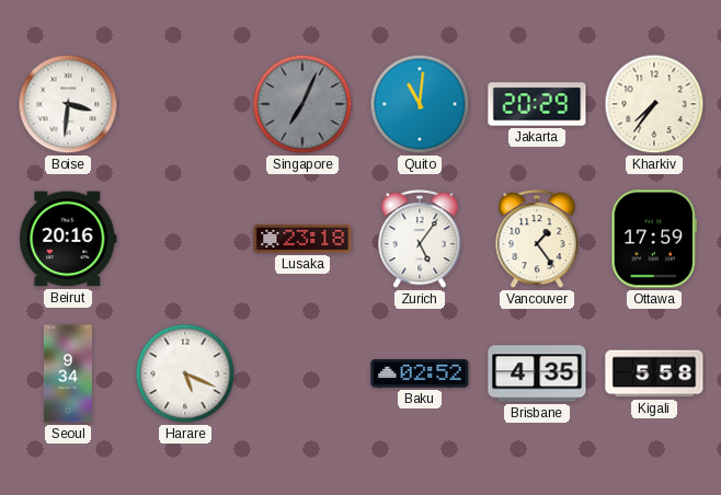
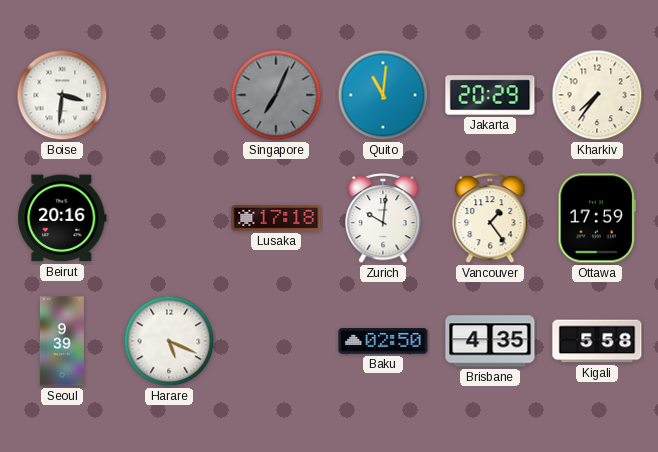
Lusaka: 23:18 -> 17:18 (276, 218)
Zurich: 5:06 -> 10:01 (383, 219)
Seoul: 9:34 -> 9:39 (62, 341)
Baku: 02:52 -> 02:50 (383, 341)
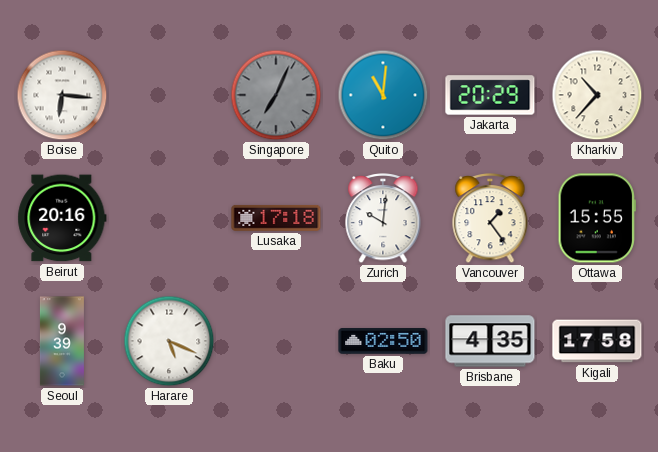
Boise: 3:31 -> 6:16 (62, 95)
Kharkiv: 7:36 -> 10:37 (597, 95)
Ottawa: 17:59 -> 15:55 (596, 218)
Kigali: 5:58 -> 17:58 (597, 341)
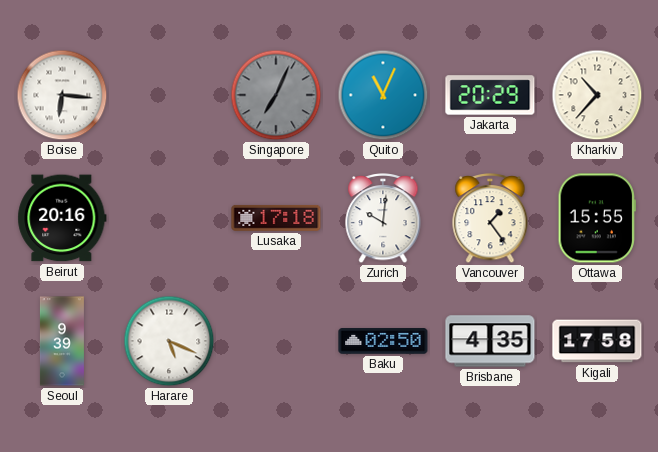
Quito: 11:01 -> 11:04 (383, 95)
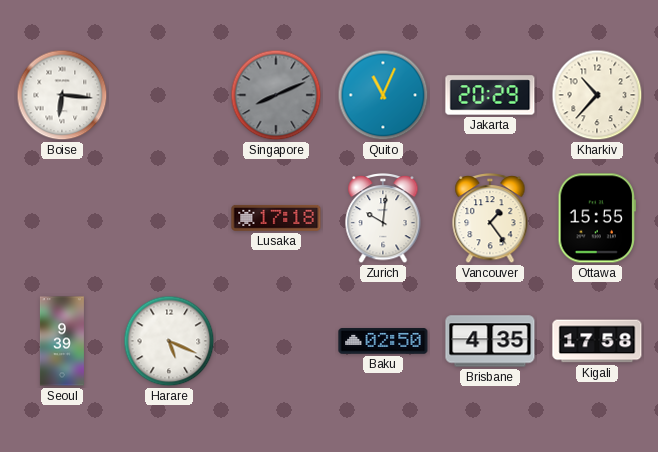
Singapore: 7:04 -> 8:11 (276, 95)
Beirut: 20:16 -> none (62, 218)
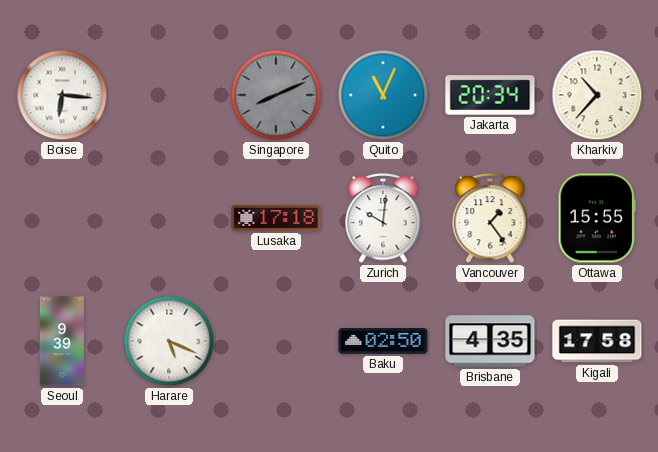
Jakarta: 20:29 -> 20:34 (490, 95)
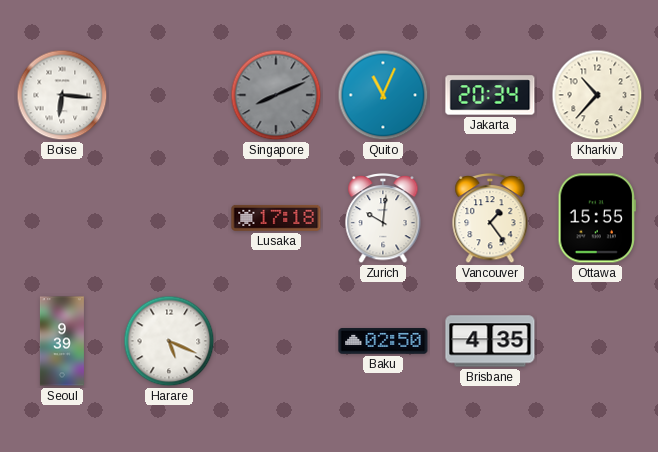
Kigali: 17:58 -> none (597, 341)
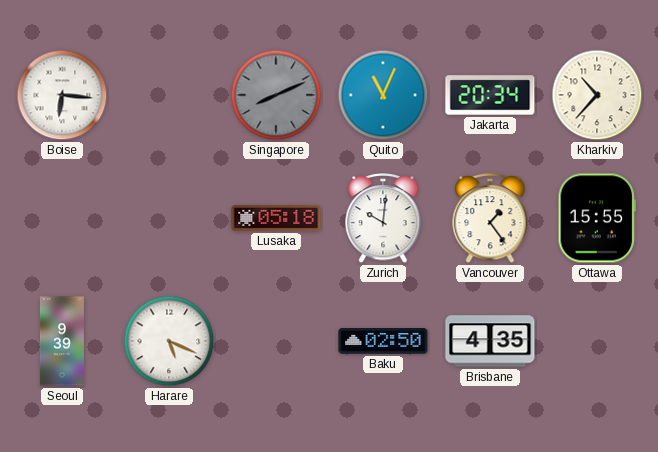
Lusaka: 17:18 -> 05:18 (276, 218)
